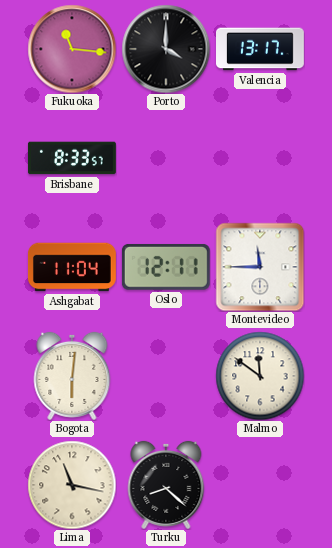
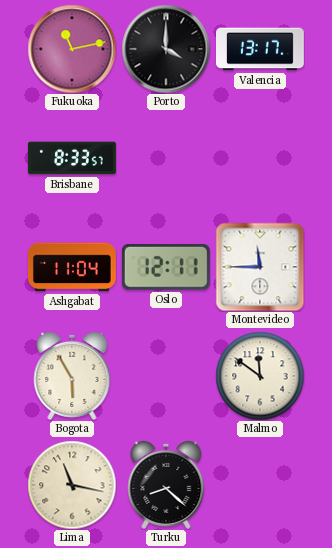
Fukuoka: 11:16 -> 11:13 (72, 49)
Bogota: 6:01 -> 5:55 (72, 376)
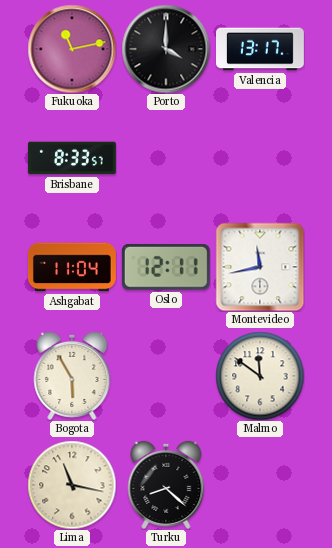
Montevideo: 11:45 -> 11:43 (260, 267)
